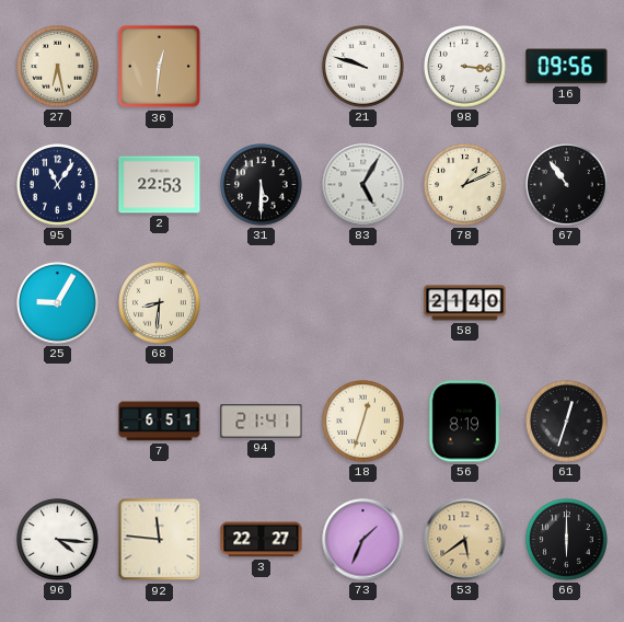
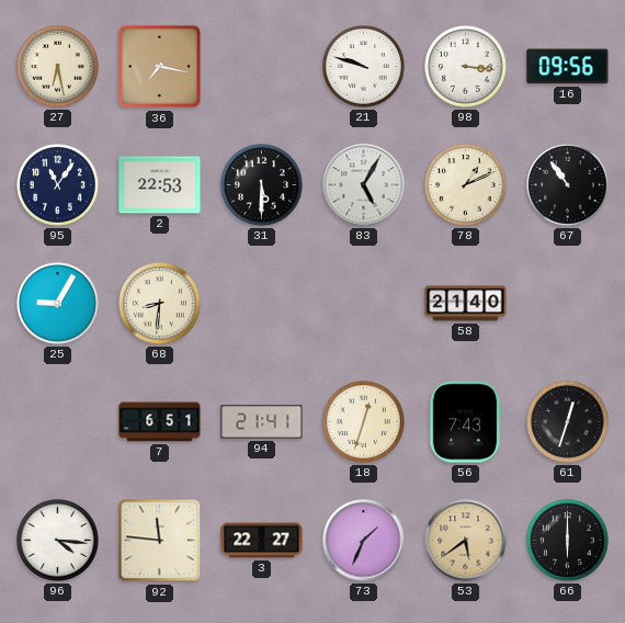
36: 12:31 -> 7:17 (160, 67)
56: 8:19 -> 7:43 (465, 422)
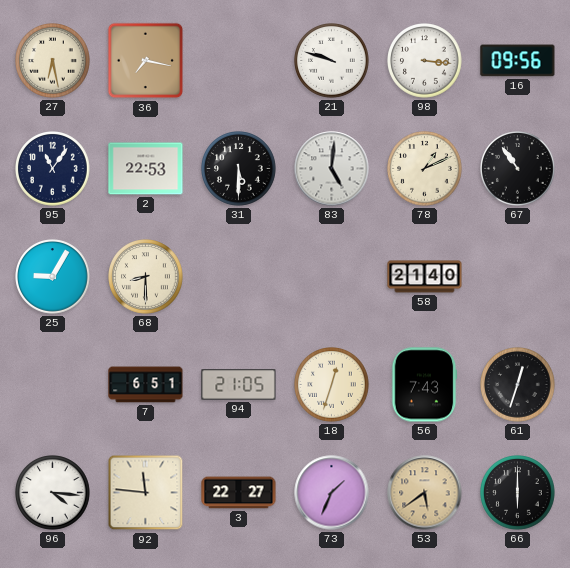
83: 5:05 -> 5:01 (332, 169)
68: 8:31 -> 8:30 (146, 277)
94: 21:41 -> 21:05 (239, 385)
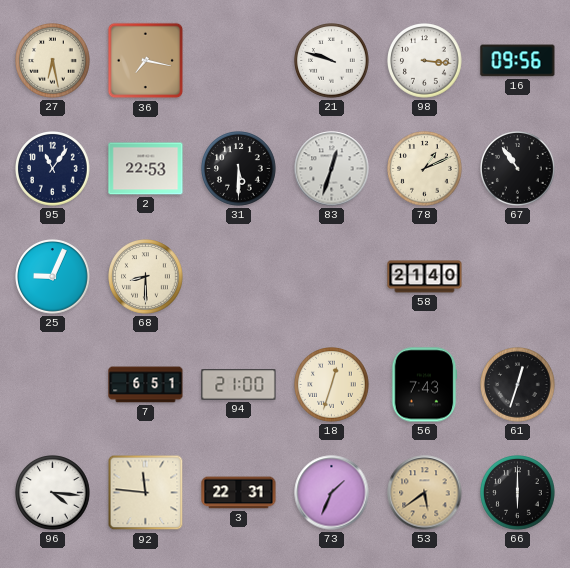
83: 5:01 -> 12:33 (332, 169)
25: 9:05 -> 9:04 (53, 277)
94: 21:05 -> 21:00 (239, 385)
3: 22:27 -> 22:31 (239, 493)
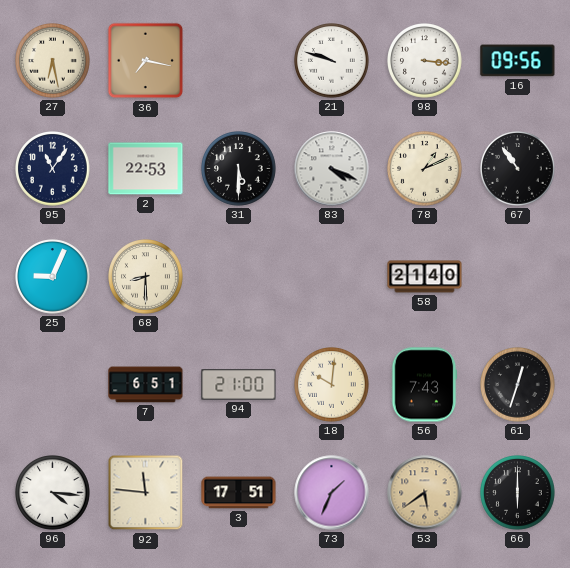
83: 12:33 -> 4:19 (332, 169)
18: 12:33 -> 10:01 (332, 385)
3: 22:31 -> 17:51 (239, 493)
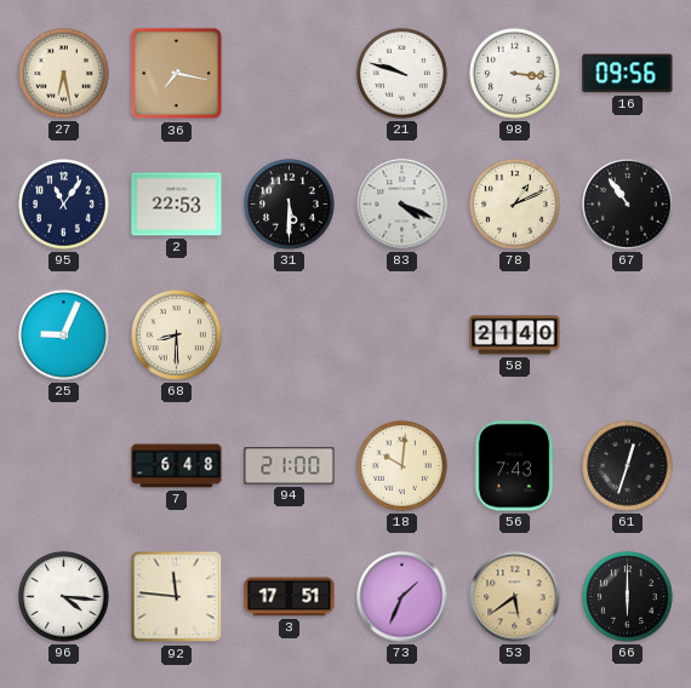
7: 6:51 -> 6:48 (177, 466)
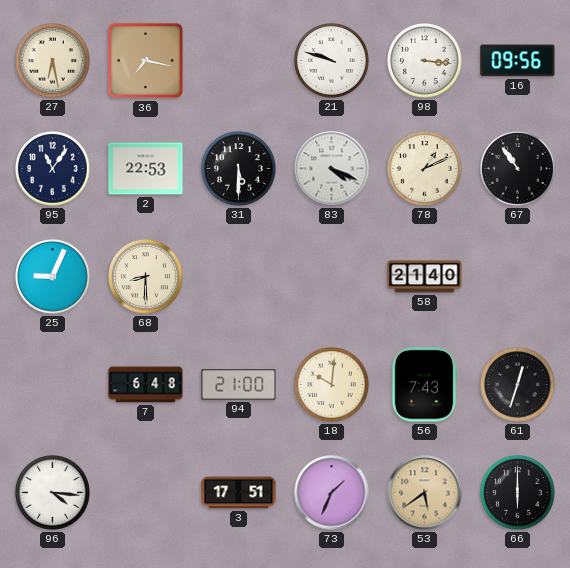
92: 11:46 -> none (177, 597)
